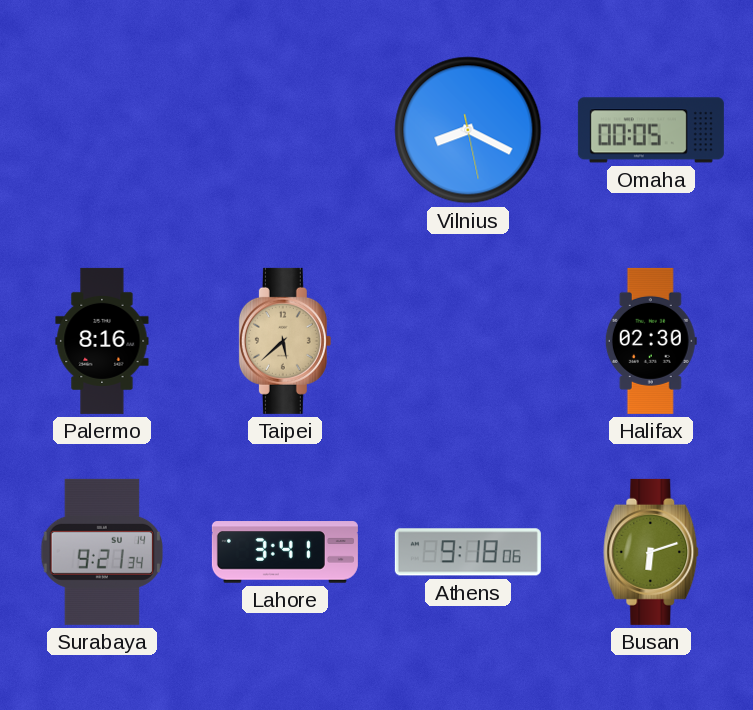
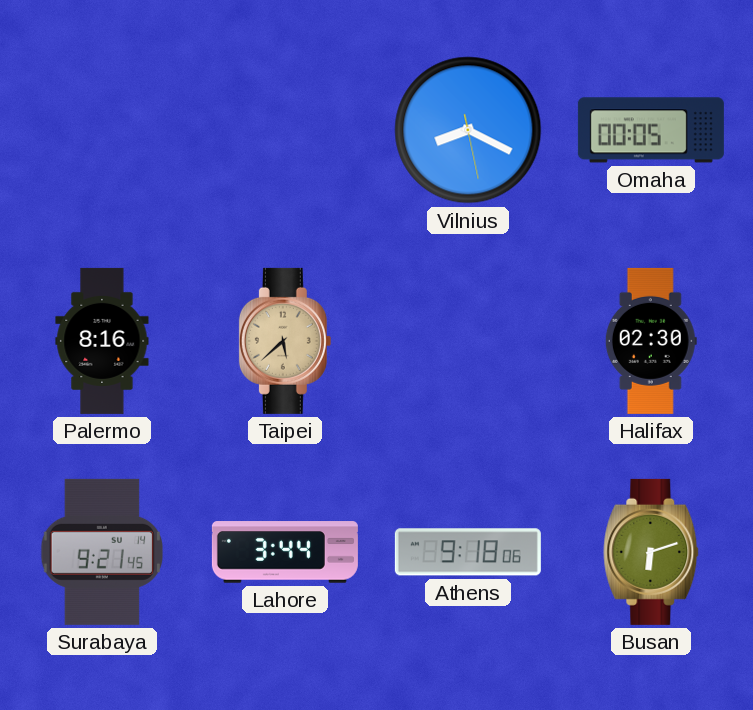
Surabaya: 9:21:34 -> 9:21:45 (101, 552)
Lahore: 3:41 -> 3:44 (285, 552)
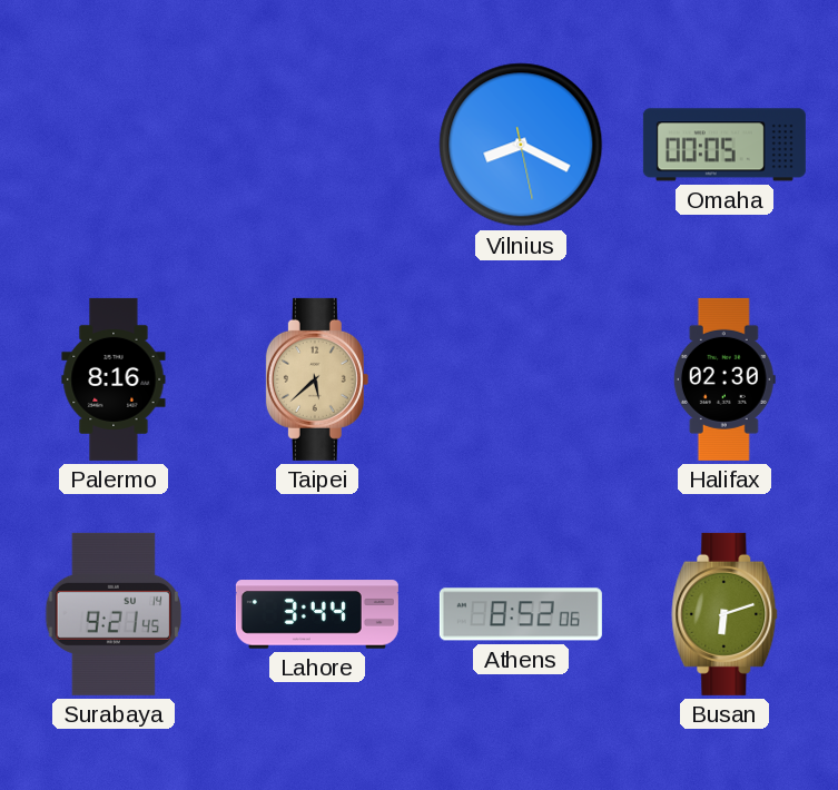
Athens: 9:18 -> 8:52 (521, 614)
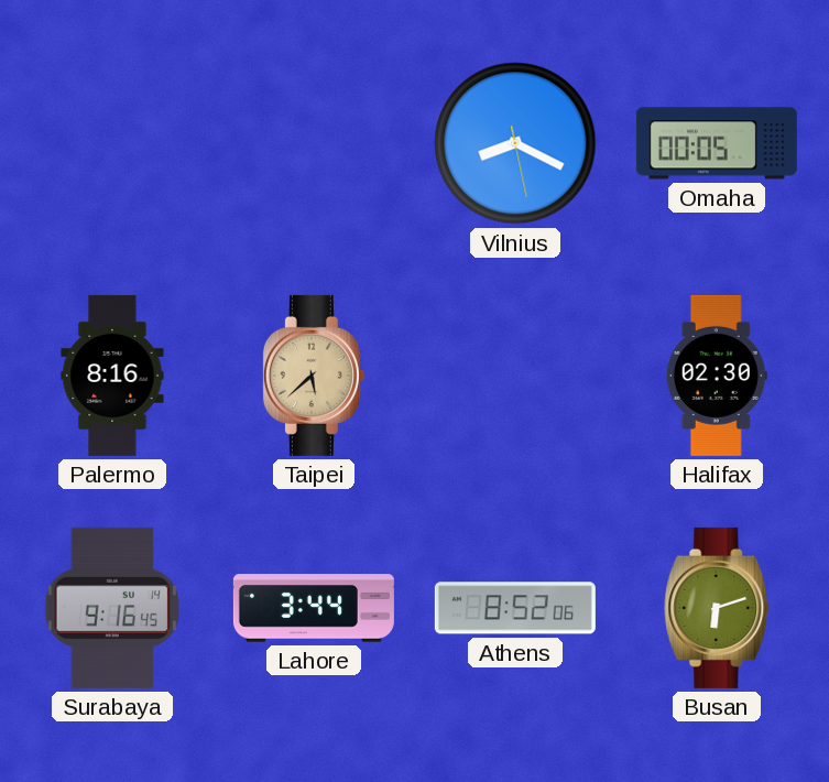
Surabaya: 9:21 -> 9:16 (111, 608)
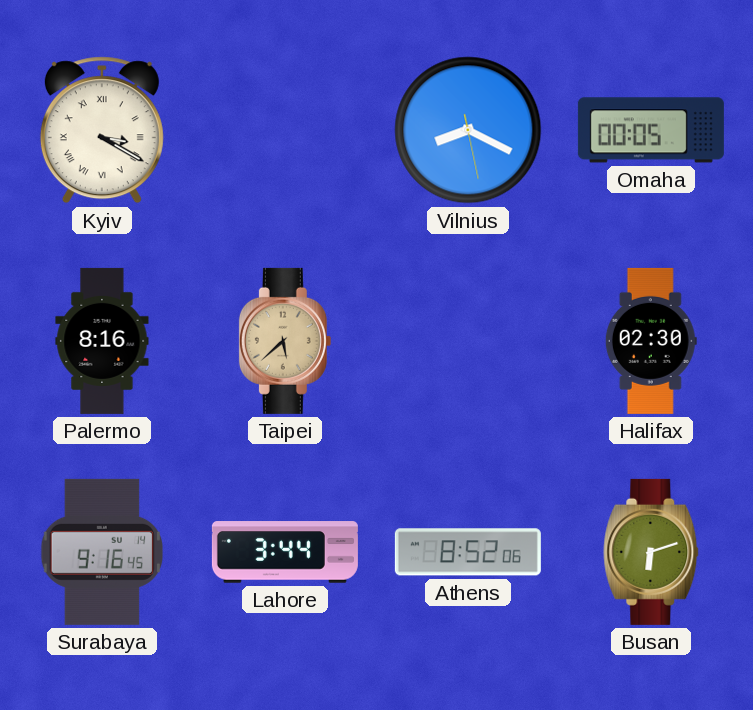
Kyiv: none -> 3:20 (102, 130)
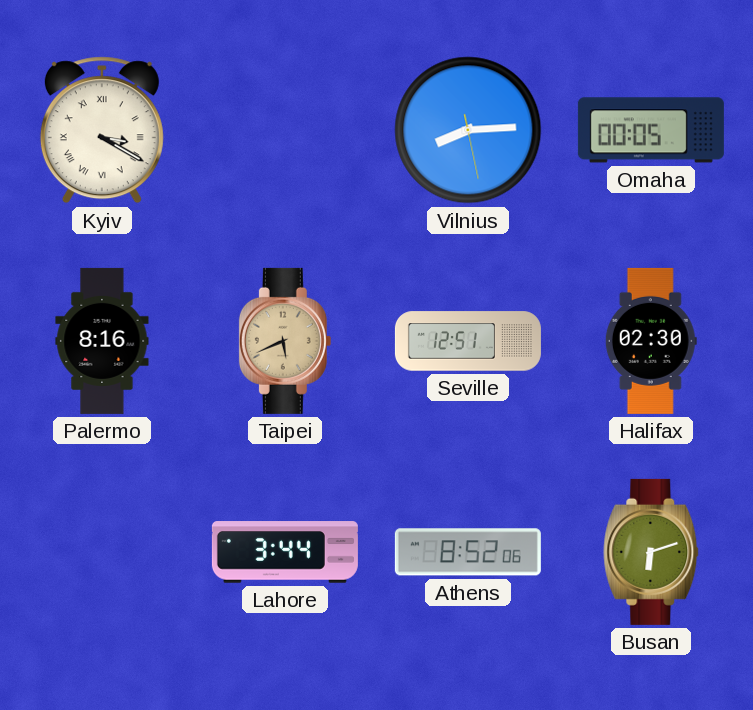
Vilnius: 8:19 -> 8:14 (468, 130)
Taipei: 5:38 -> 5:41 (285, 341)
Seville: none -> 12:51 (468, 341)
Surabaya: 9:16 -> none (101, 552)
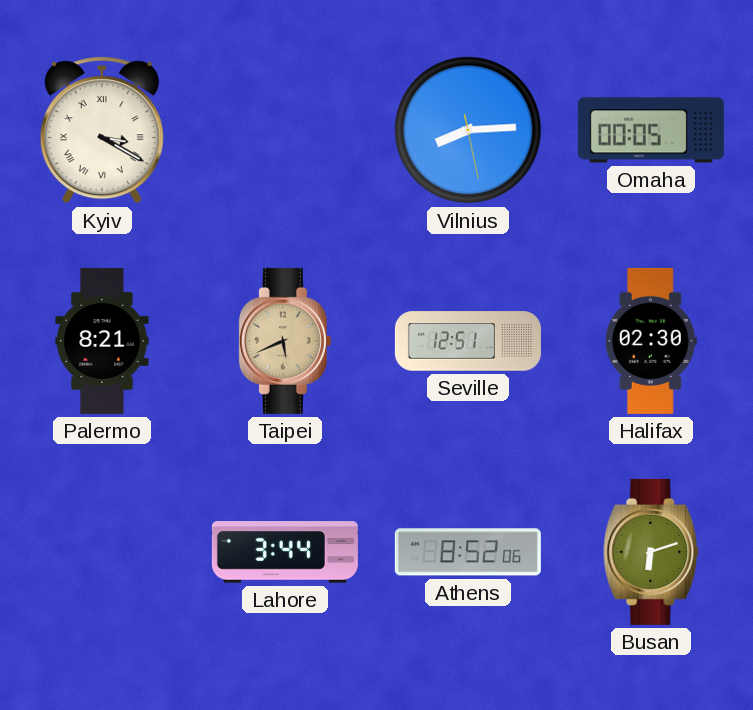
Palermo: 8:16 -> 8:21 (102, 341)
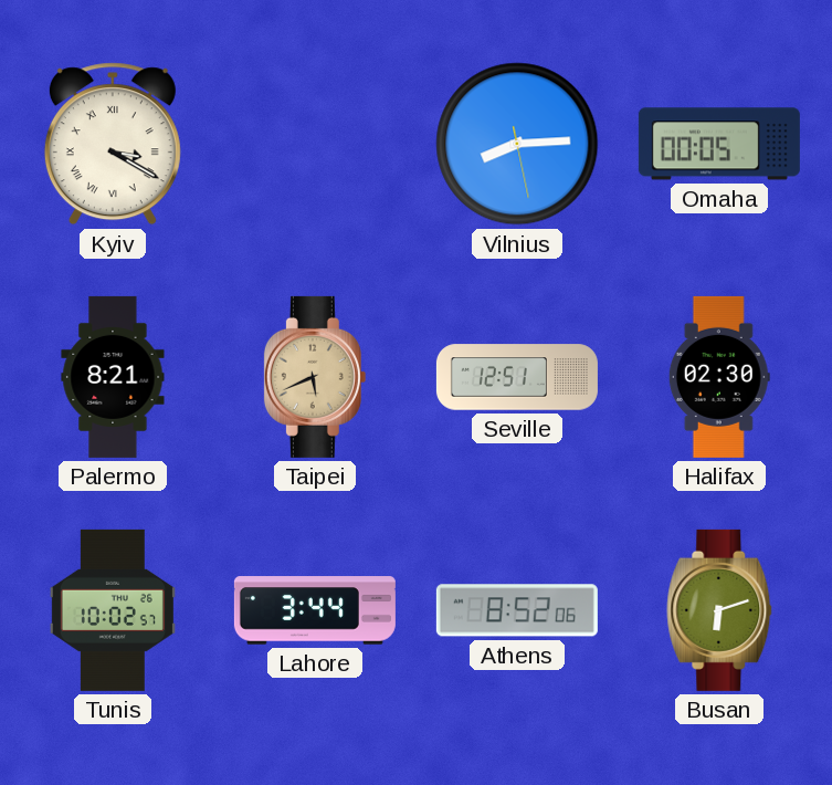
Tunis: none -> 10:02 (113, 610)
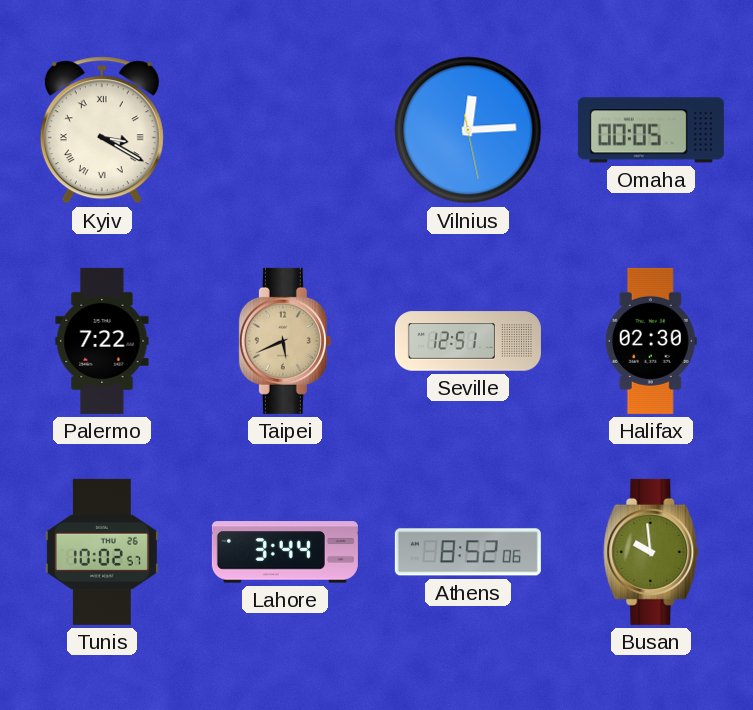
Vilnius: 8:14 -> 12:14 (468, 130)
Palermo: 8:21 -> 7:22 (102, 341)
Busan: 6:12 -> 9:59 (651, 552)
